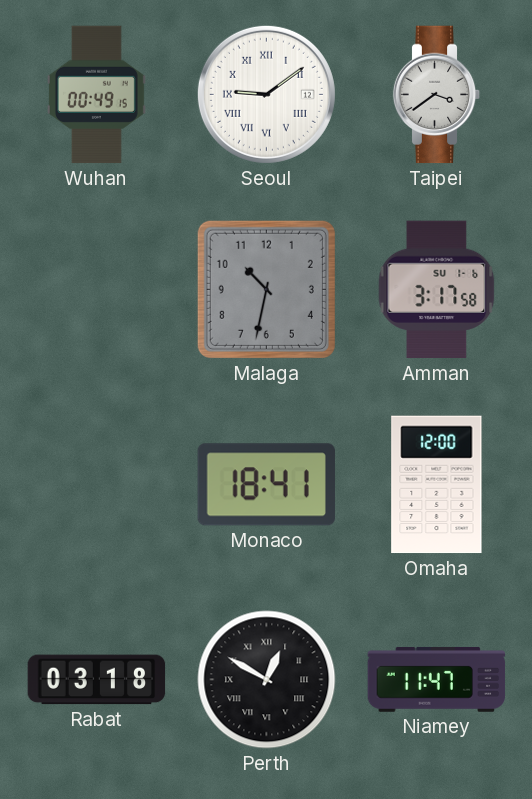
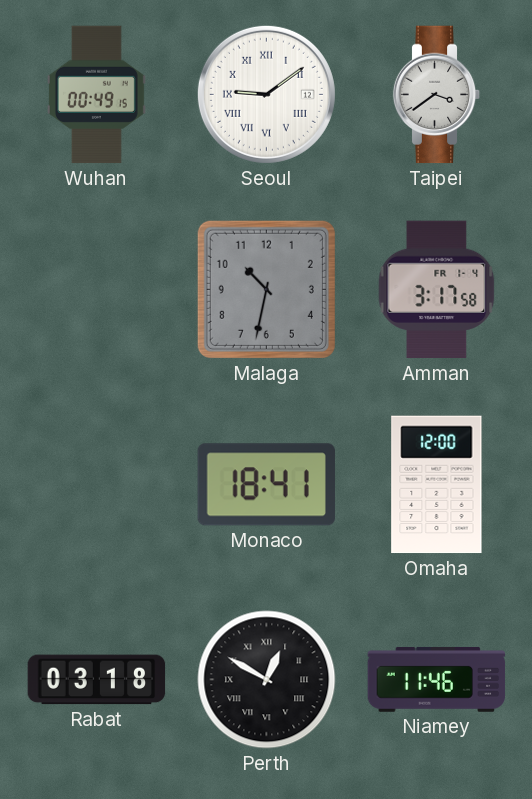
Amman date: SU 1-6 -> FR 1-4 (437, 290)
Niamey: 11:47 -> 11:46 (437, 679)
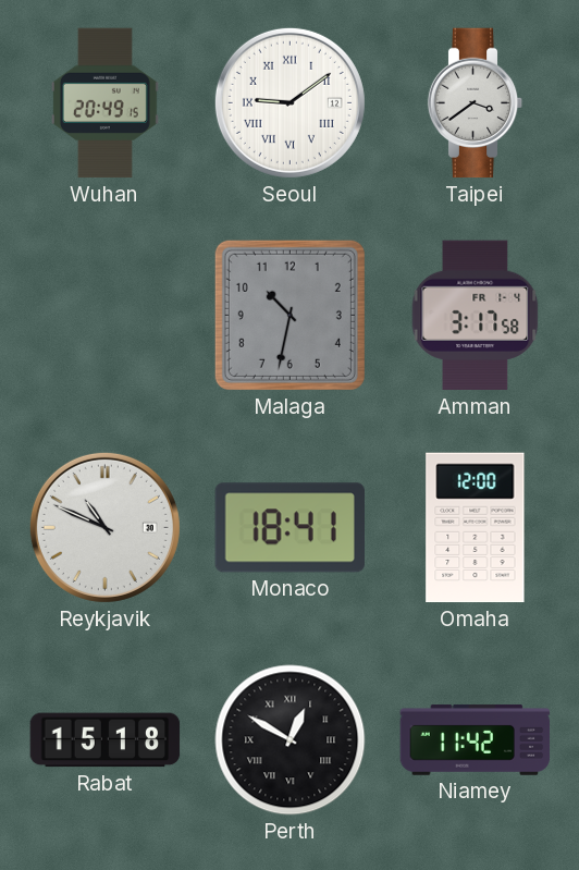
Wuhan: 00:49 -> 20:49 (104, 103)
Reykjavik: none -> 10:49 (104, 527)
Rabat: 03:18 -> 15:18 (106, 740)
Niamey: 11:46 -> 11:42 (476, 739)
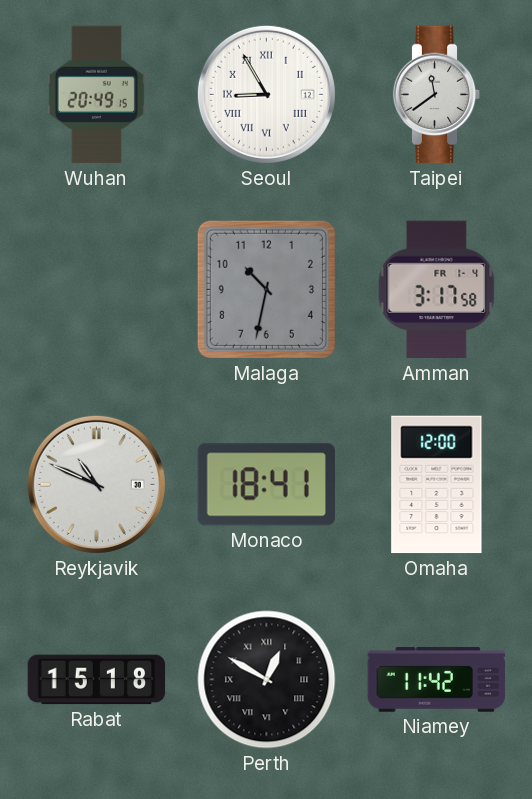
Seoul: 9:09 -> 8:55 (266, 94)
Taipei: 3:39 -> 11:39 (437, 95)
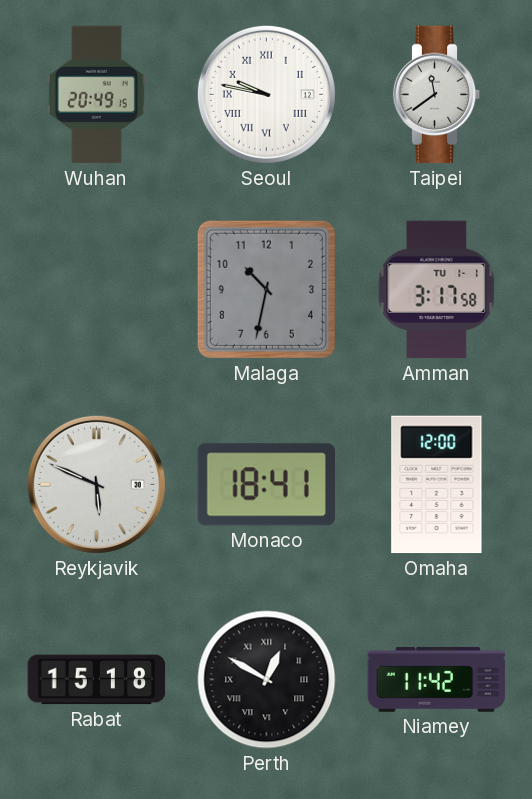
Seoul: 8:55 -> 9:47 (266, 94)
Amman date: FR 1-4 -> TU 1-1 (437, 290)
Reykjavik: 10:49 -> 5:49 (96, 484)
